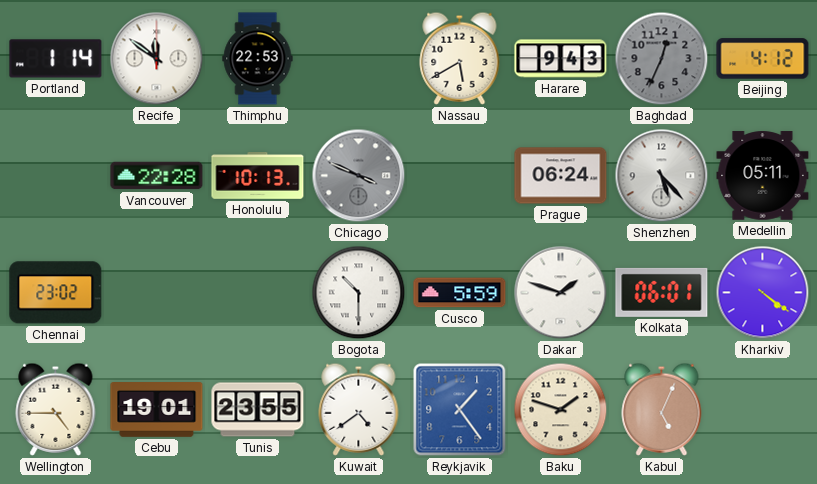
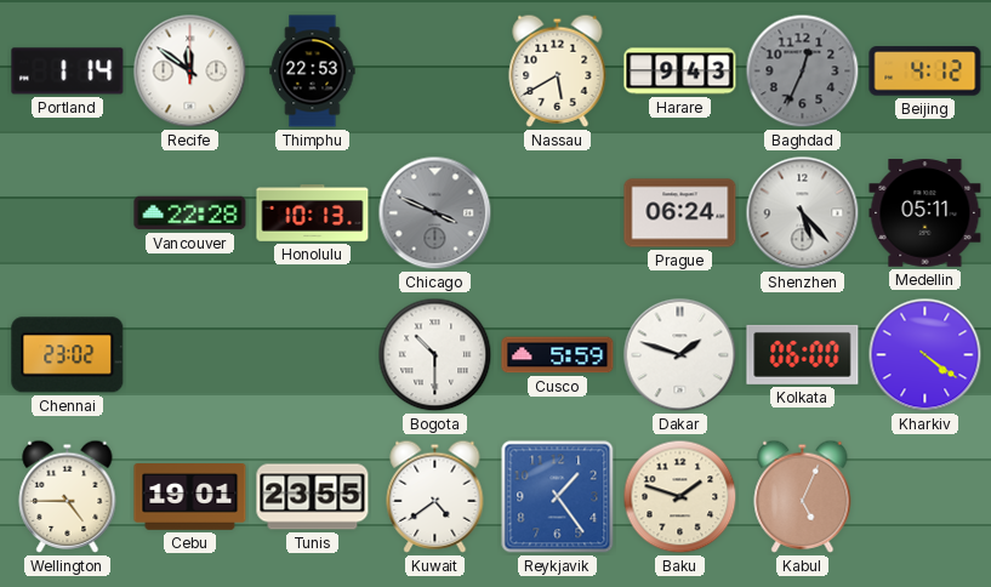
Kolkata: 06:01 -> 06:00 (803, 354)
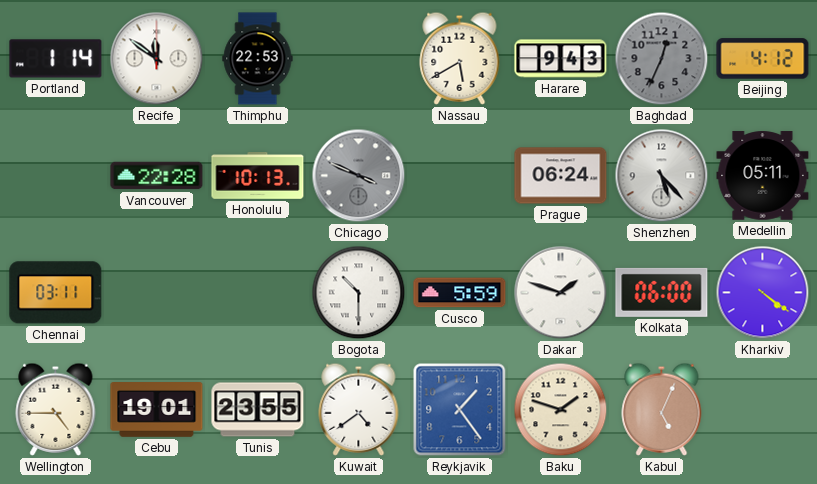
Chennai: 23:02 -> 03:11 (56, 293)
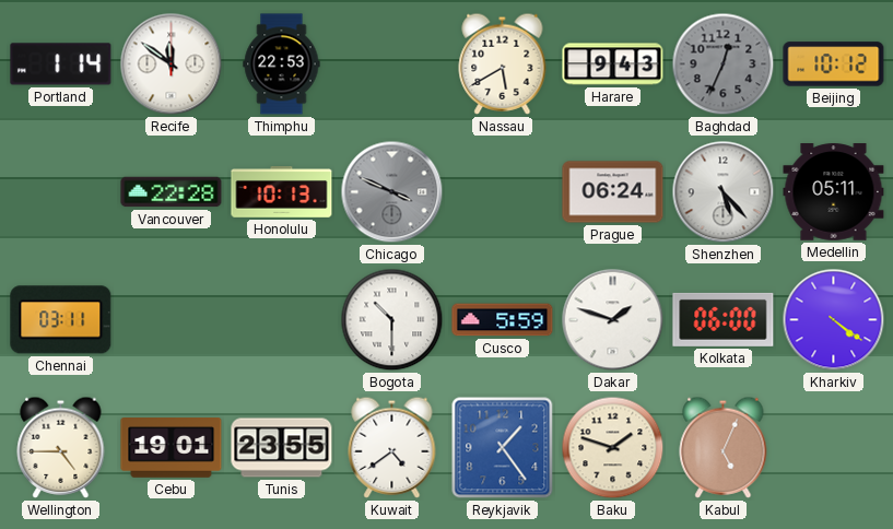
Beijing: 4:12 -> 10:12 (834, 64)
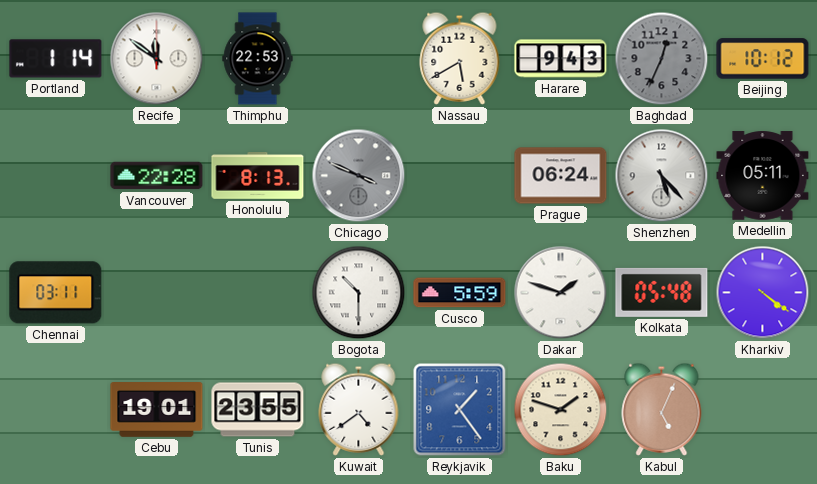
Honolulu: 10:13 -> 8:13 (258, 176)
Kolkata: 06:00 -> 05:48 (662, 292)
Wellington: 4:45 -> none (61, 447)
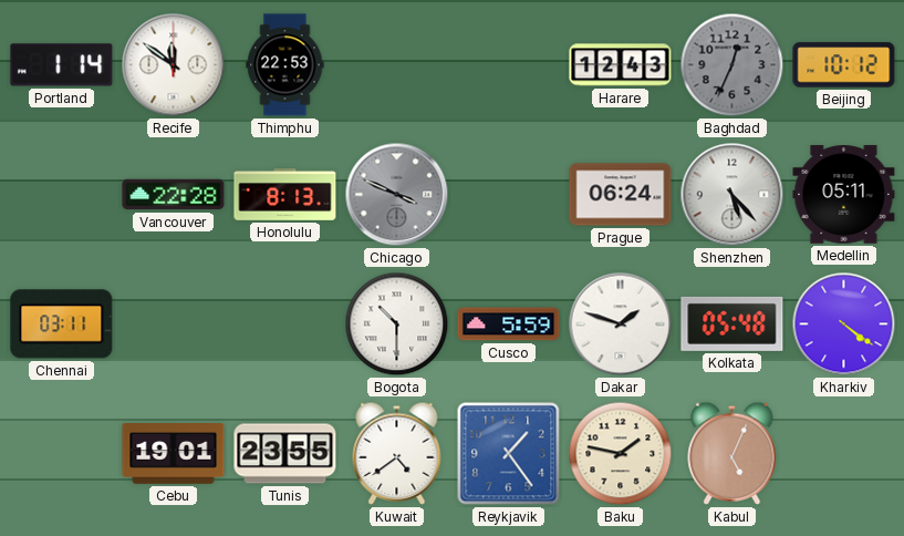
Nassau: 5:40 -> none (460, 58)
Harare: 9:43 -> 12:43 (621, 65)
Baku: 1:48 -> 1:47 (621, 454)
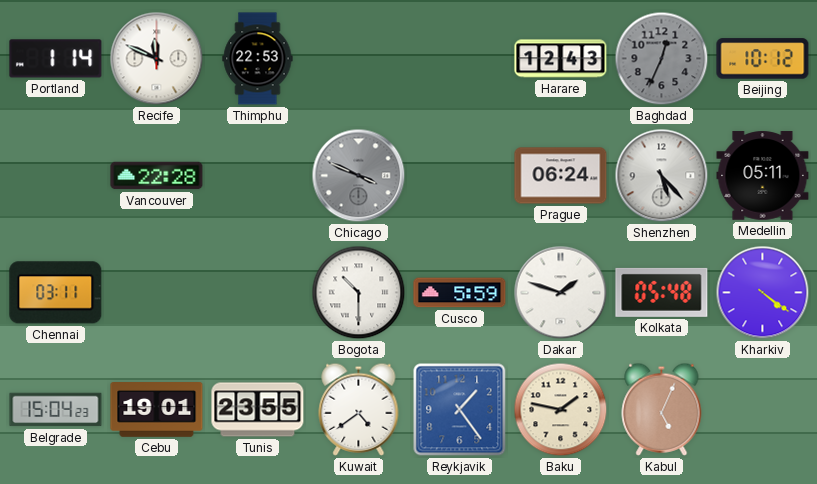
Recife: 11:51 -> 11:49 (157, 59)
Honolulu: 8:13 -> none (285, 195)
Belgrade: none -> 15:04 (56, 410)
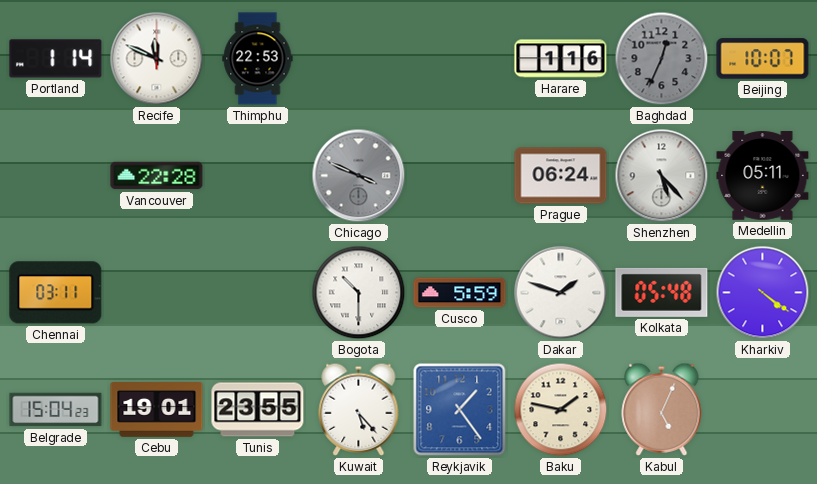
Harare: 12:43 -> 1:16 (561, 59)
Beijing: 10:12 -> 10:07 (763, 59)
Kuwait: 4:39 -> 5:23 (359, 409)
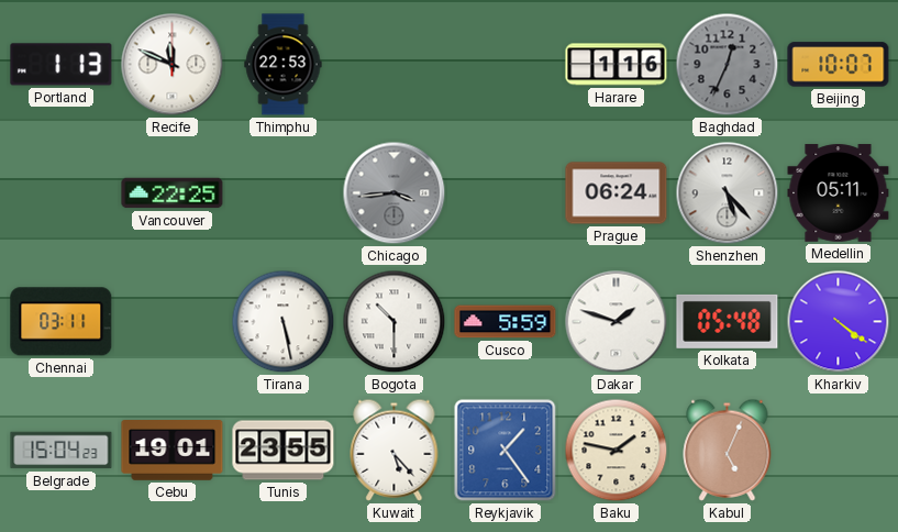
Portland: 1:14 -> 1:13 (62, 65)
Vancouver: 22:28 -> 22:25 (173, 193)
Chicago: 3:49 -> 3:44 (395, 193)
Tirana: none -> 5:28 (284, 322)
